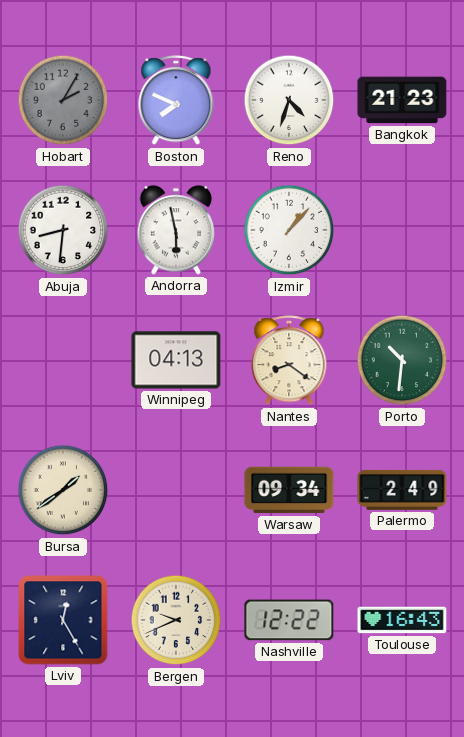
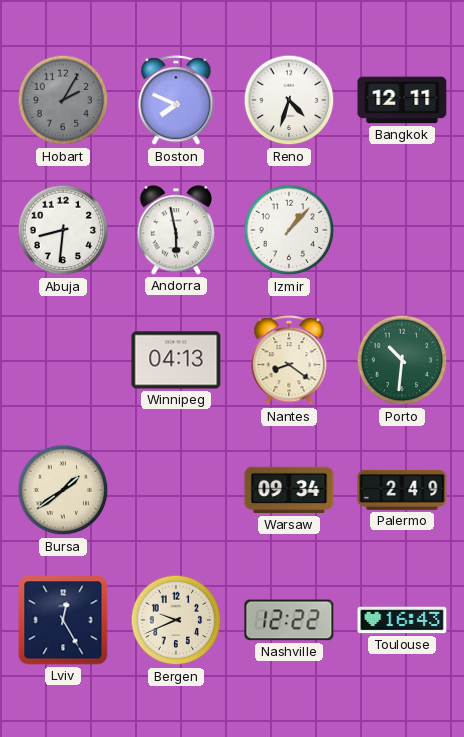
Bangkok: 21:23 -> 12:11 (402, 100)
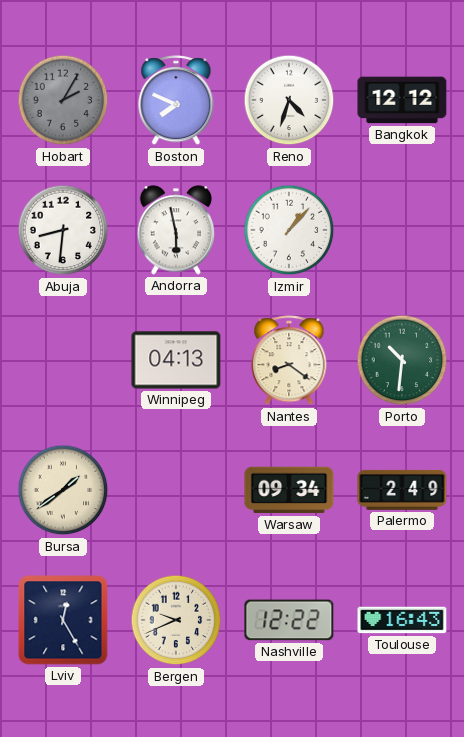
Bangkok: 12:11 -> 12:12 (402, 100)
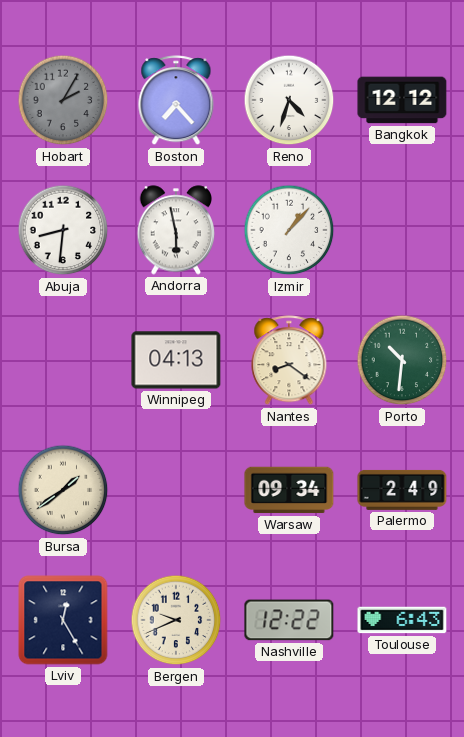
Boston: 7:49 -> 7:23 (176, 101)
Toulouse: 16:43 -> 6:43 (402, 620)
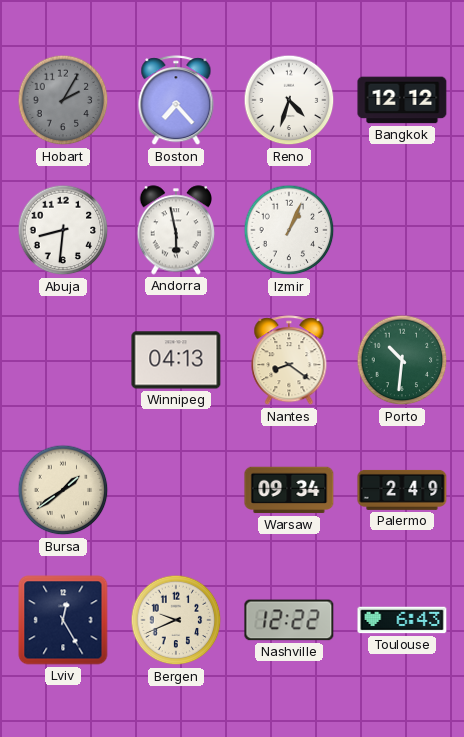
Izmir: 1:07 -> 1:04 (289, 230)
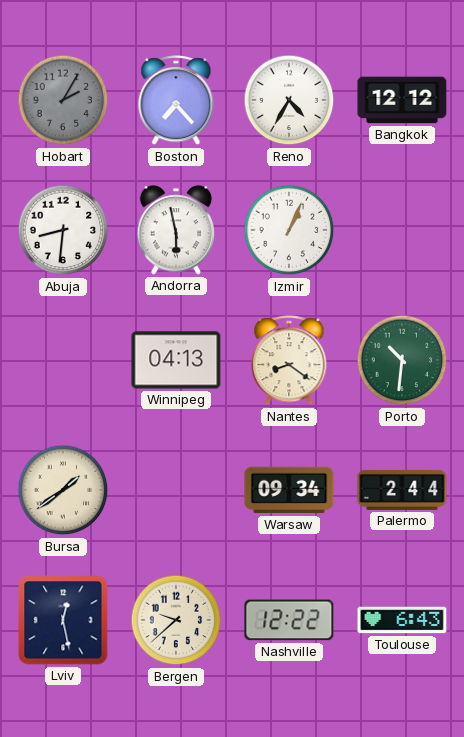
Reno: 4:33 -> 4:35 (289, 100)
Palermo: 2:49 -> 2:44 (402, 490)
Lviv: 12:25 -> 12:28 (63, 620)
Bergen: 9:41 -> 9:38 (176, 620)
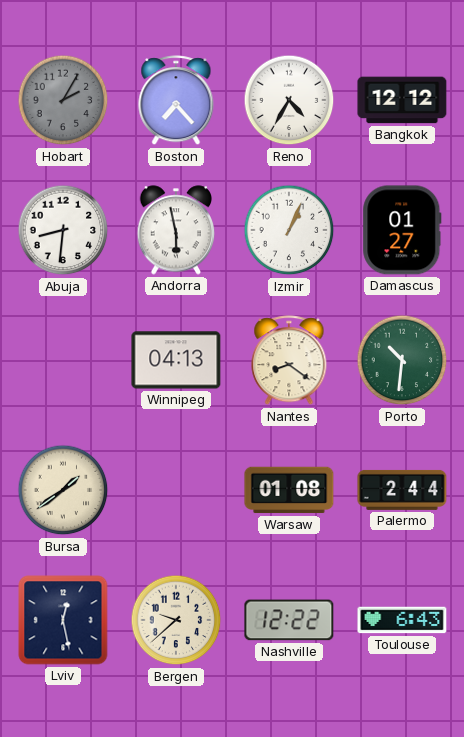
Damascus: none -> 01:27 (402, 230)
Warsaw: 09:34 -> 01:08 (289, 490)
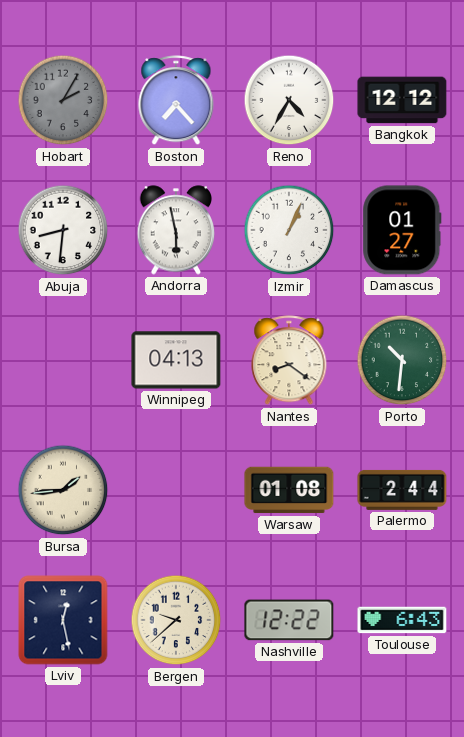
Bursa: 1:39 -> 1:44 (63, 490)
